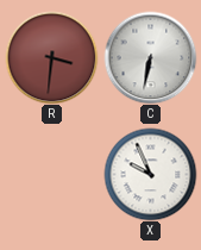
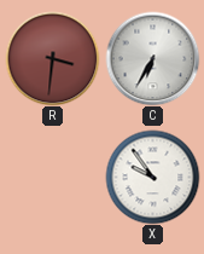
C: 6:32 -> 6:35 (152, 58)
X: 9:56 -> 9:54 (152, 177)
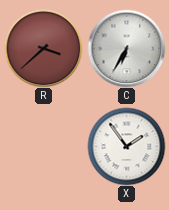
R: 3:31 -> 3:38 (43, 48)
X: 9:54 -> 1:54 (126, 146)
